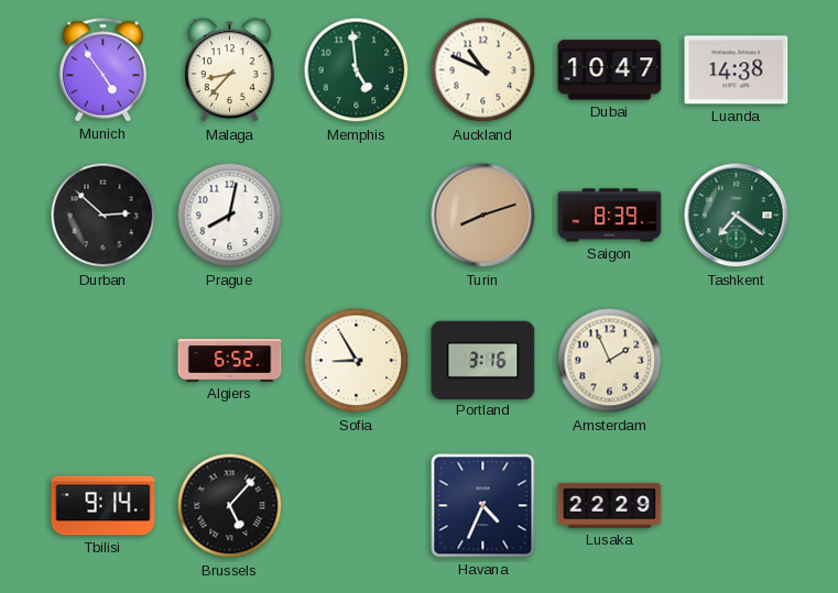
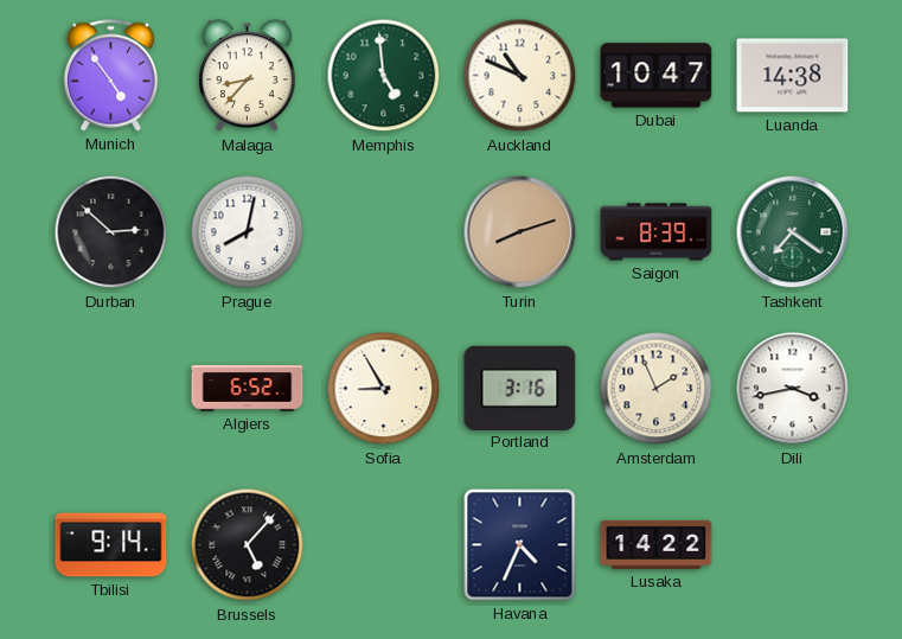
Dili: none -> 3:43 (793, 389)
Lusaka: 22:29 -> 14:22 (657, 544)
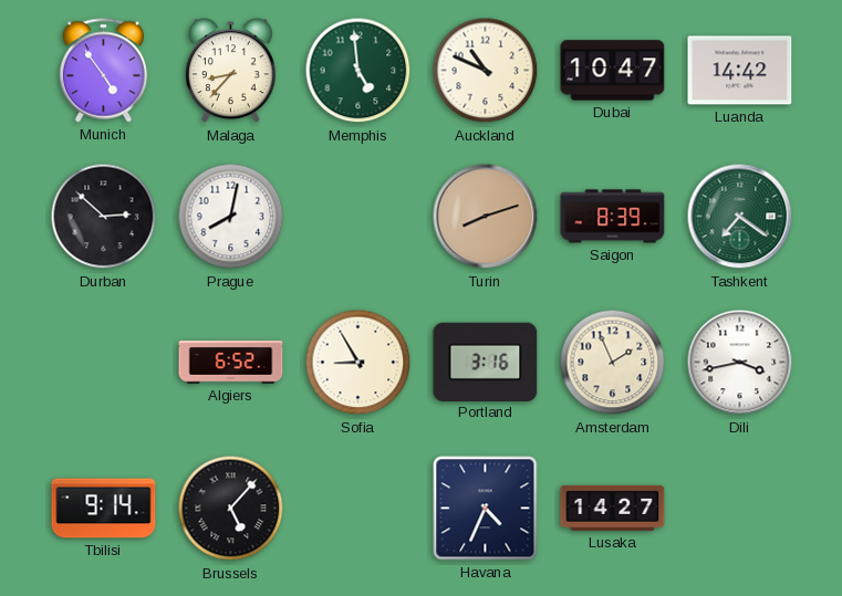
Luanda: 14:38 -> 14:42 (740, 71)
Lusaka: 14:22 -> 14:27 (613, 508)
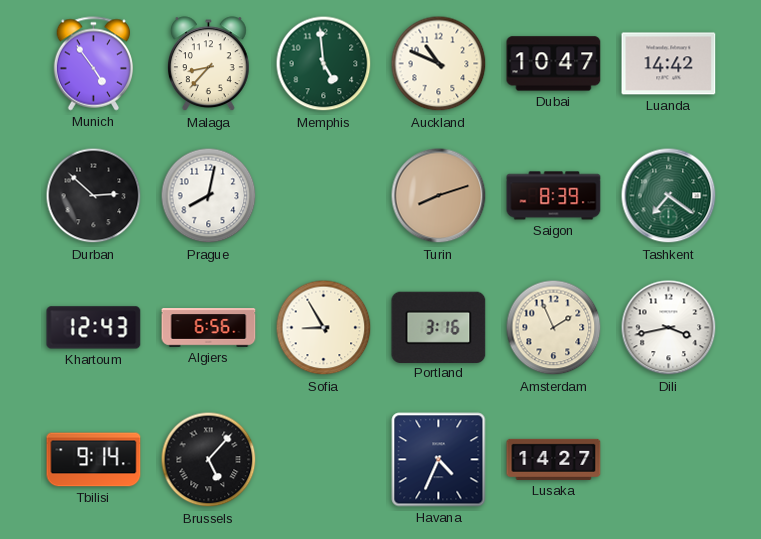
Khartoum: none -> 12:43 (94, 328)
Algiers: 6:52 -> 6:56 (209, 328)
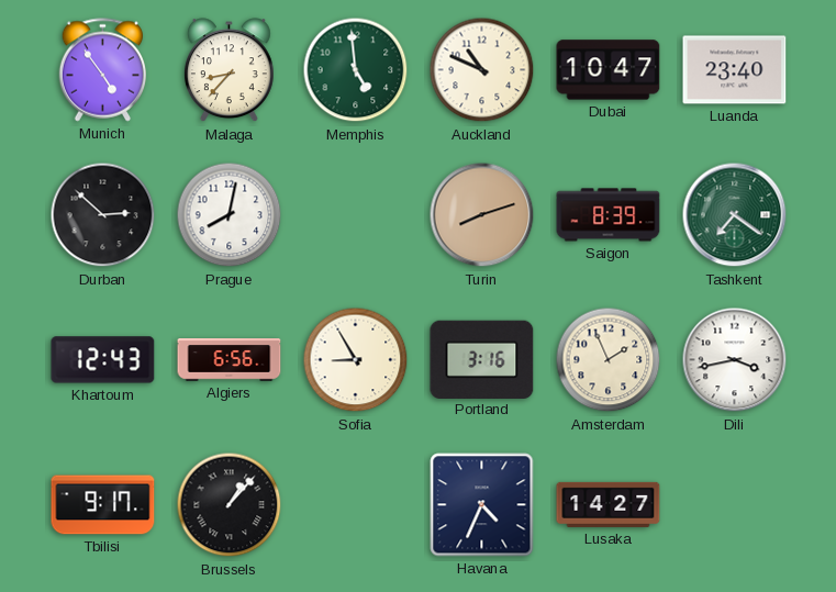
Luanda: 14:42 -> 23:40 (735, 70)
Tbilisi: 9:14 -> 9:17 (103, 505)
Brussels: 5:07 -> 1:07 (230, 505)
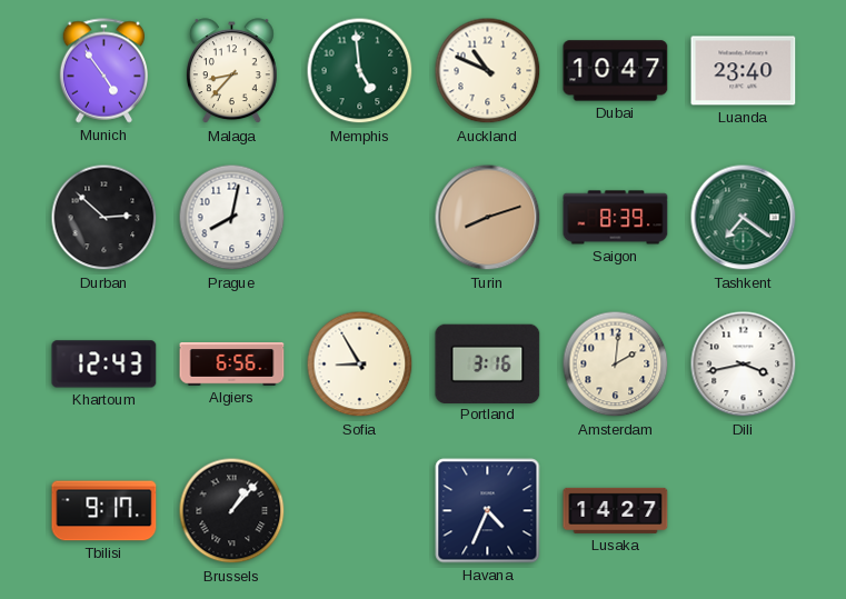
Amsterdam: 1:56 -> 2:01 (616, 365)
